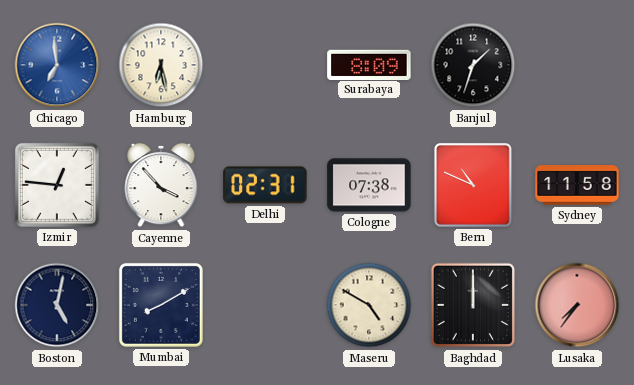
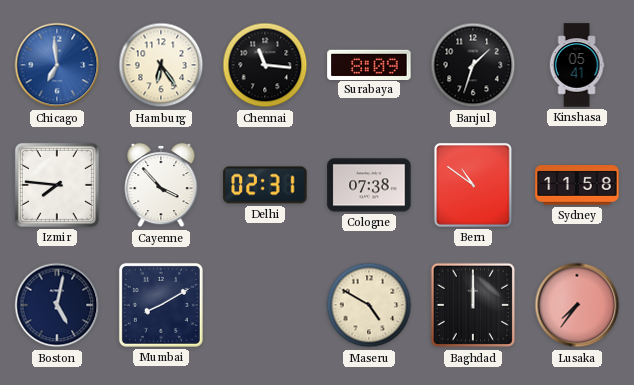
Hamburg: 6:28 -> 6:24 (161, 65)
Chennai: none -> 11:16 (265, 65)
Kinshasa: none -> 05:41 (577, 65)
Izmir: 12:46 -> 7:46 (57, 185)
Bern: 10:49 -> 10:51 (473, 185)
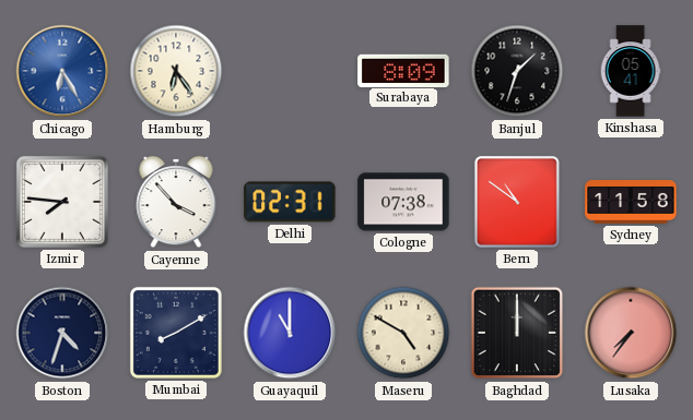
Chicago: 6:59 -> 6:25 (62, 71)
Chennai: 11:16 -> none (265, 65)
Boston: 5:02 -> 4:33 (62, 333)
Guayaquil: none -> 11:00 (290, 333)
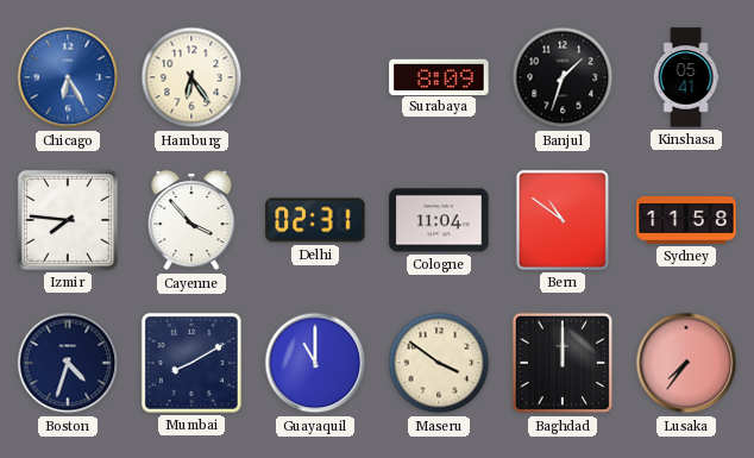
Cologne: 07:38 -> 11:04 (439, 220)
Maseru: 4:50 -> 3:51 (439, 363)
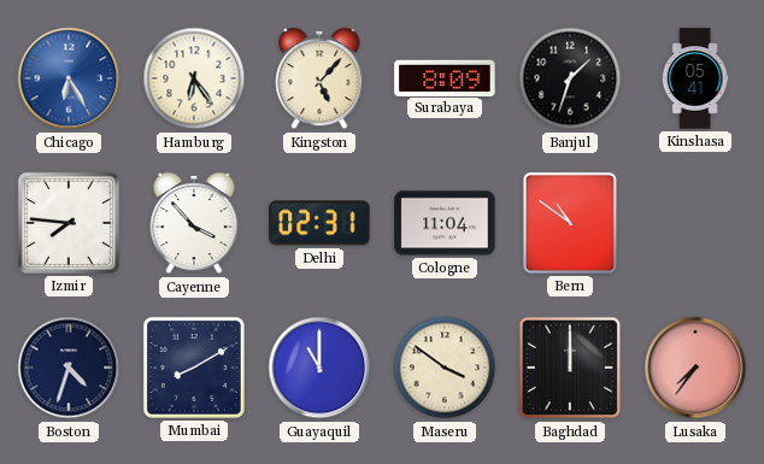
Kingston: none -> 5:07 (319, 78)
Sydney: 11:58 -> none (686, 221)
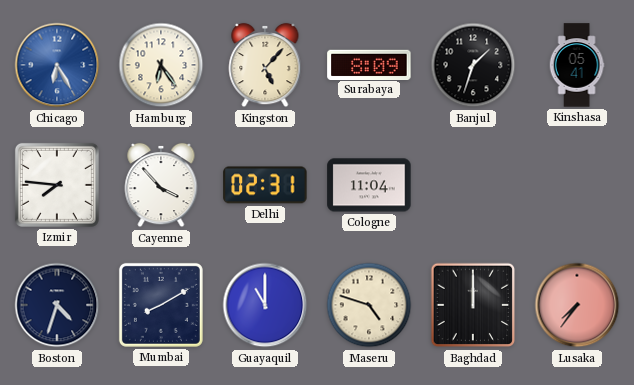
Bern: 10:51 -> none (570, 223)
Maseru: 3:51 -> 4:48 (369, 305)
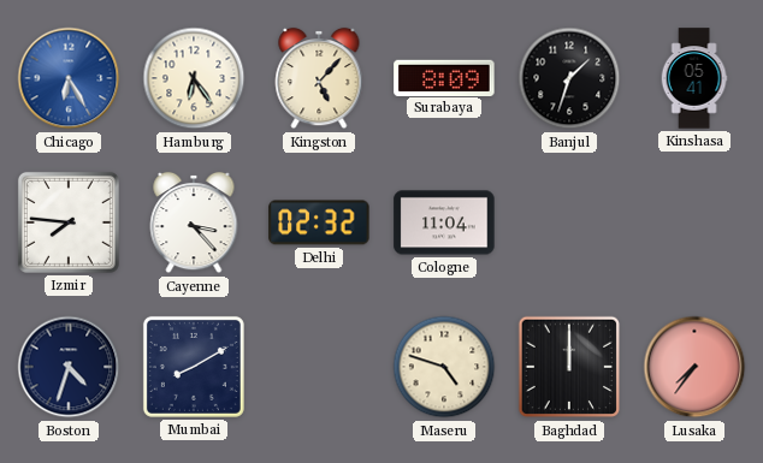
Cayenne: 3:53 -> 3:23 (194, 222)
Delhi: 02:31 -> 02:32 (319, 222)
Guayaquil: 11:00 -> none (265, 305)
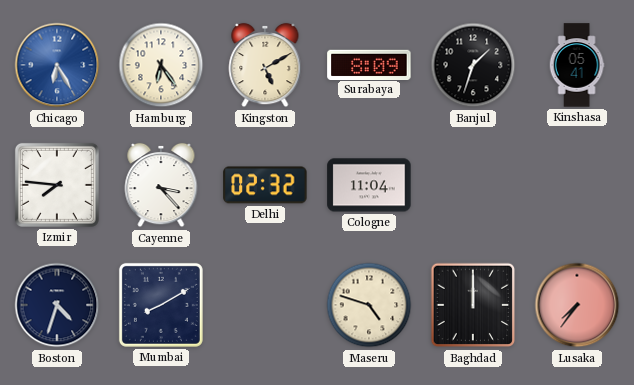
Kingston: 5:07 -> 5:10 (265, 65)
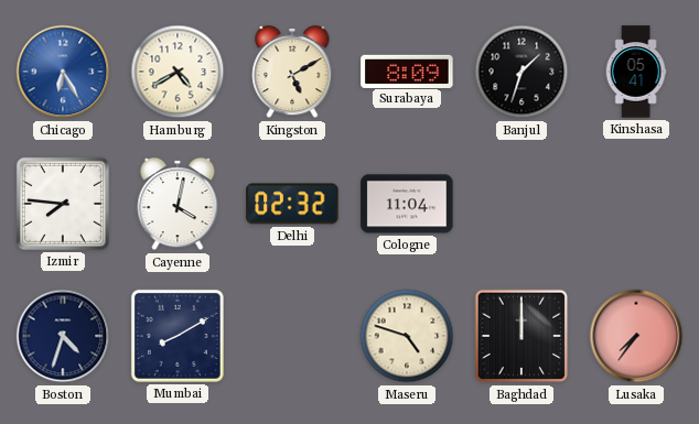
Hamburg: 6:24 -> 4:40 (178, 72)
Cayenne: 3:23 -> 4:02 (178, 204)
